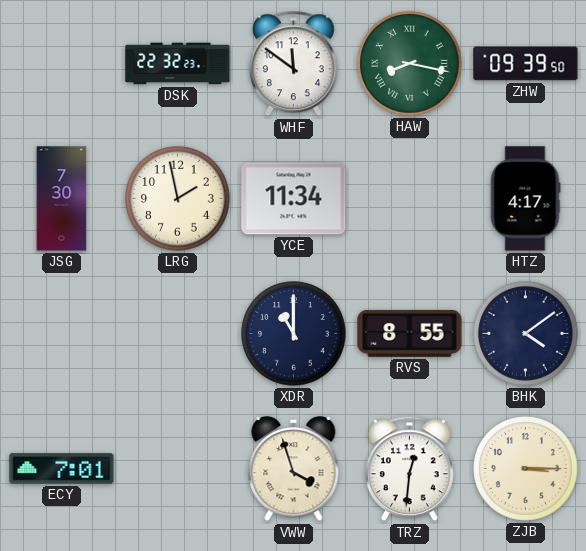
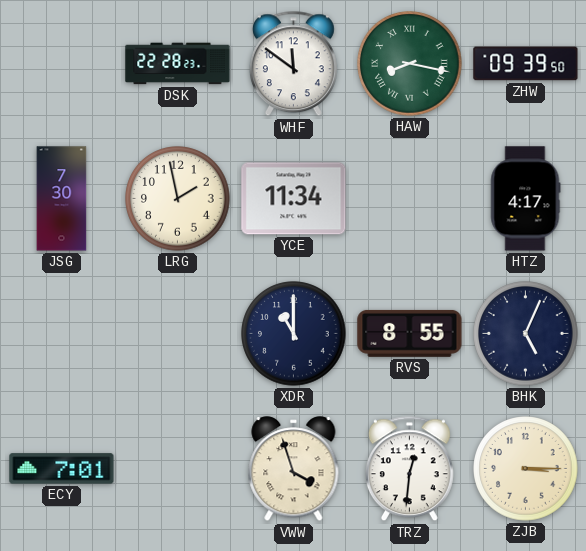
DSK: 22:32 -> 22:28 (178, 64)
BHK: 4:09 -> 5:04 (526, 334)
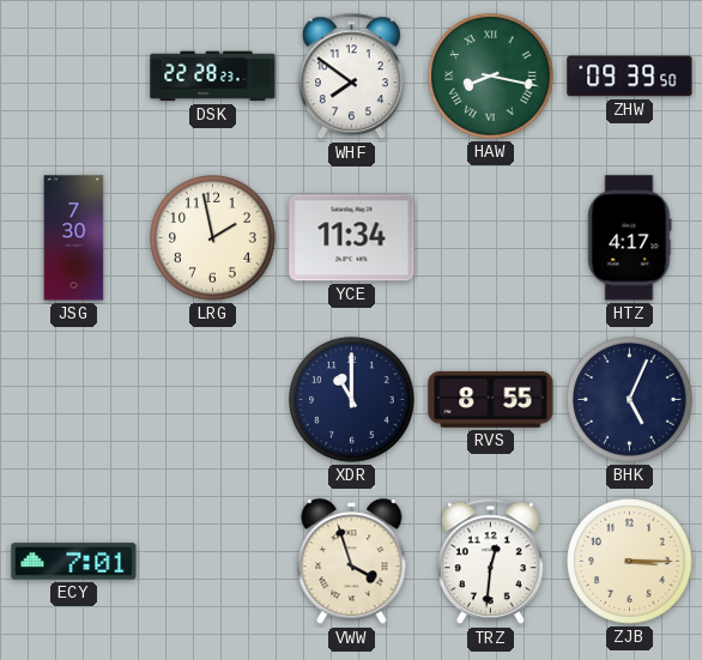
WHF: 11:51 -> 7:51 (351, 77)
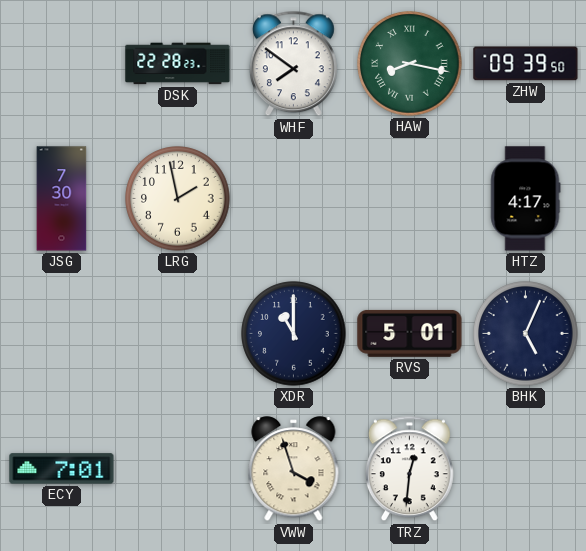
YCE: 11:34 -> none (352, 238)
RVS: 8:55 -> 5:01 (410, 333)
ZJB: 3:15 -> none (630, 562)
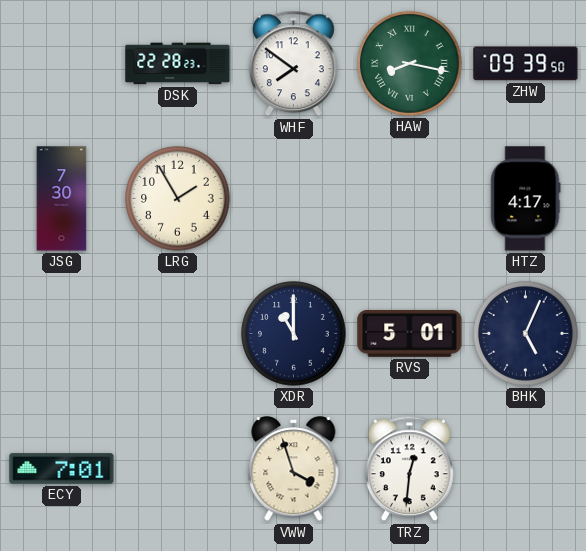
LRG: 1:58 -> 1:55 (178, 199)
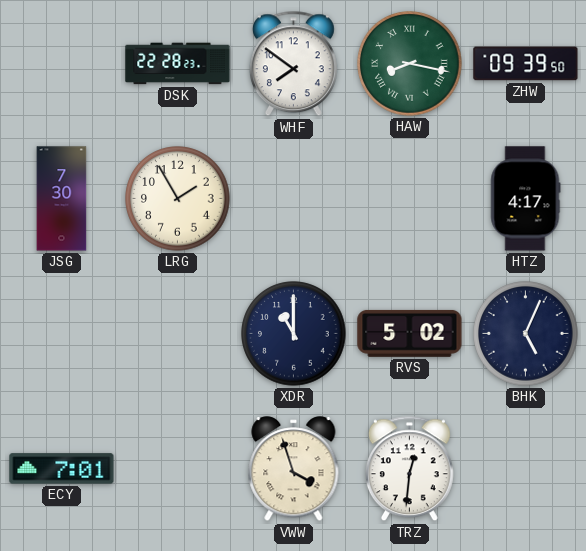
RVS: 5:01 -> 5:02 (410, 333)
